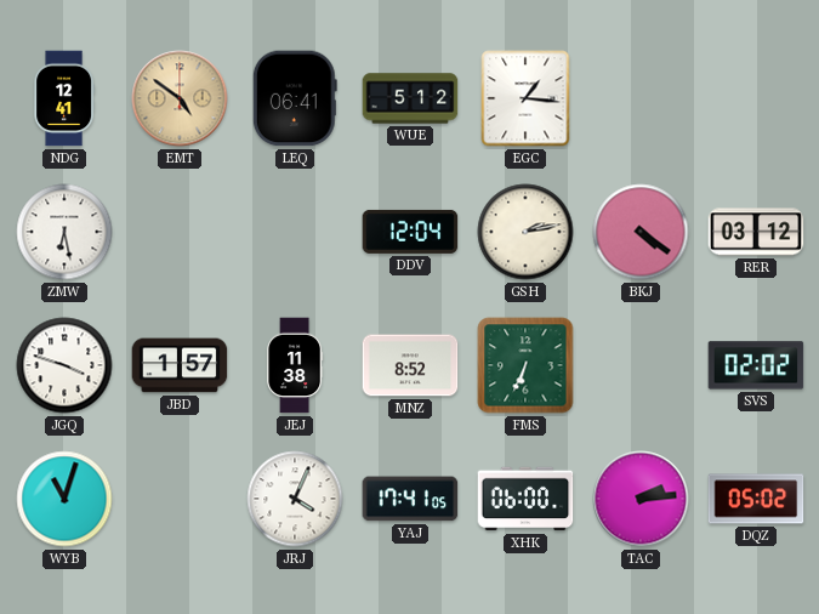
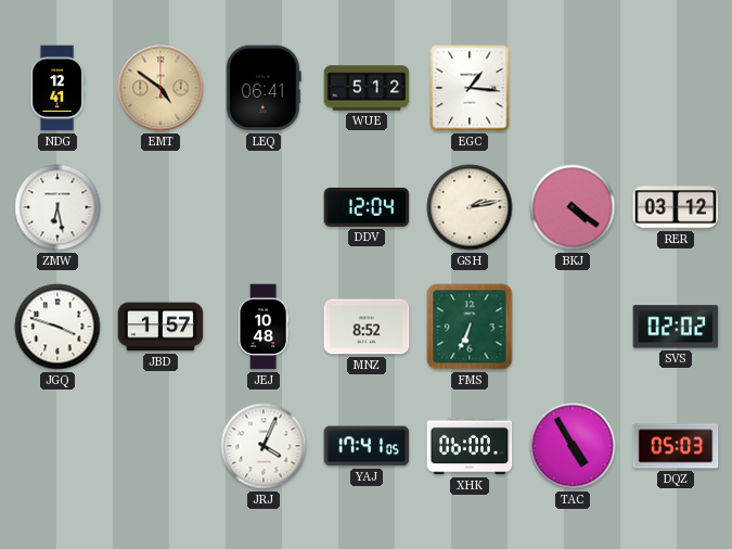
JEJ: 11:38 -> 10:48 (264, 327)
WYB: 11:03 -> none (64, 499)
TAC: 2:14 -> 4:55 (573, 446)
DQZ: 05:02 -> 05:03 (676, 446)
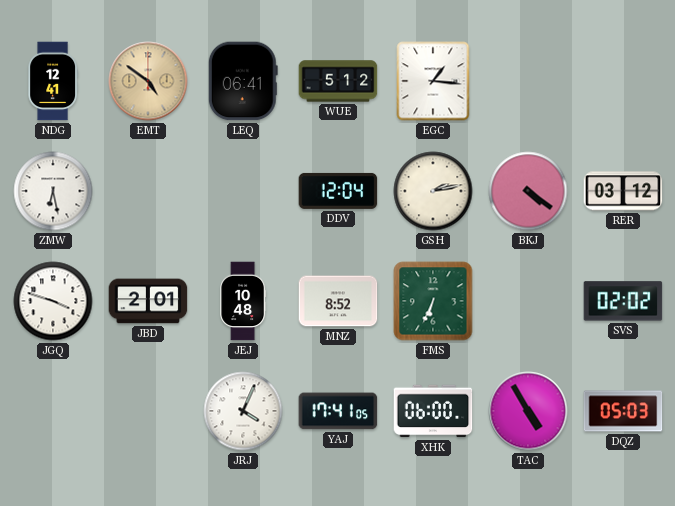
JBD: 1:57 -> 2:01 (148, 301)
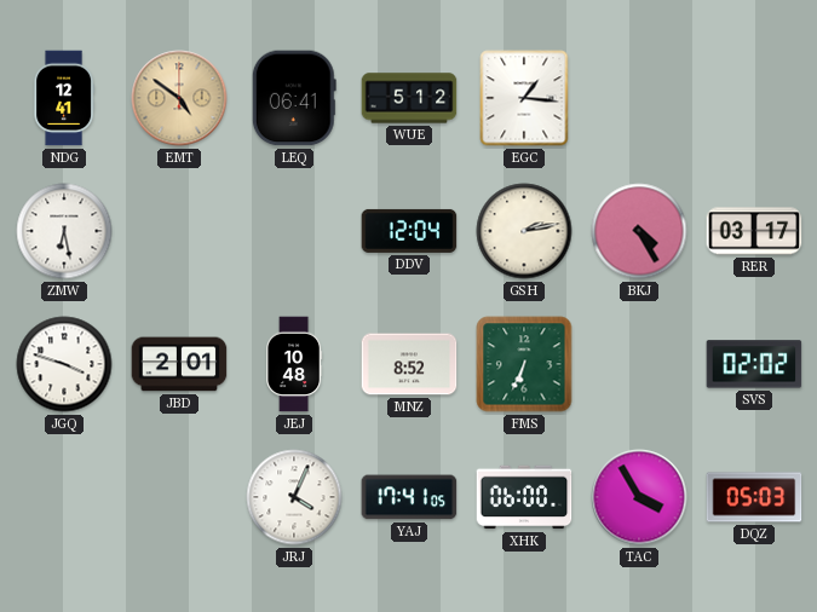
BKJ: 4:21 -> 4:25 (639, 231)
RER: 03:12 -> 03:17 (754, 231)
TAC: 4:55 -> 3:55 (639, 497)
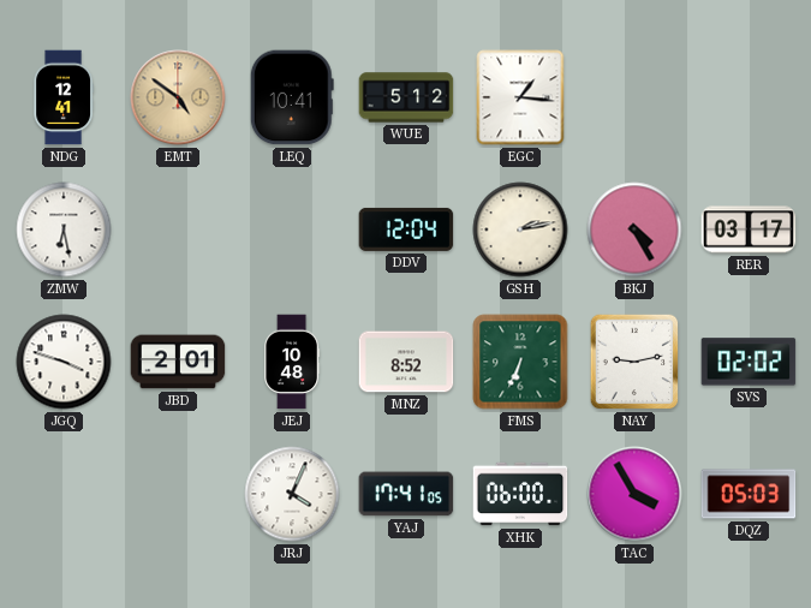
LEQ: 06:41 -> 10:41 (292, 97)
NAY: none -> 9:13 (634, 362)
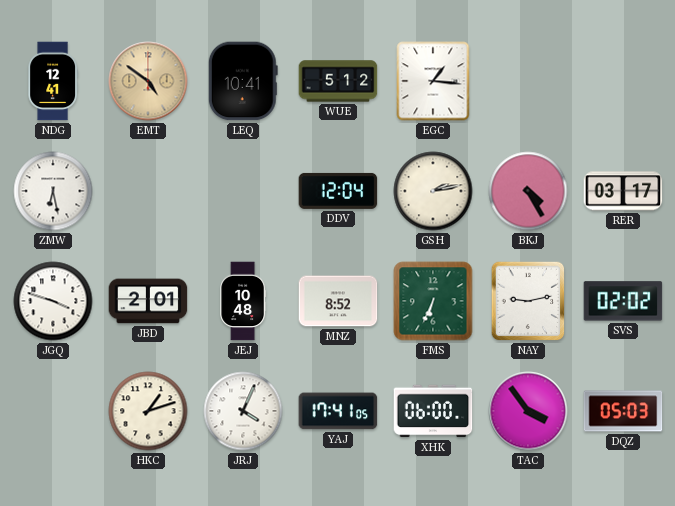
HKC: none -> 1:12 (148, 411)
TAC: 3:55 -> 3:54 (528, 411)
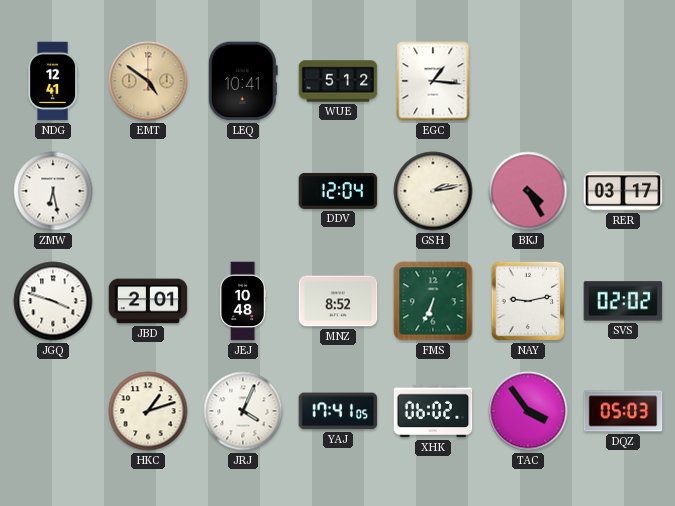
XHK: 06:00 -> 06:02 (433, 411)
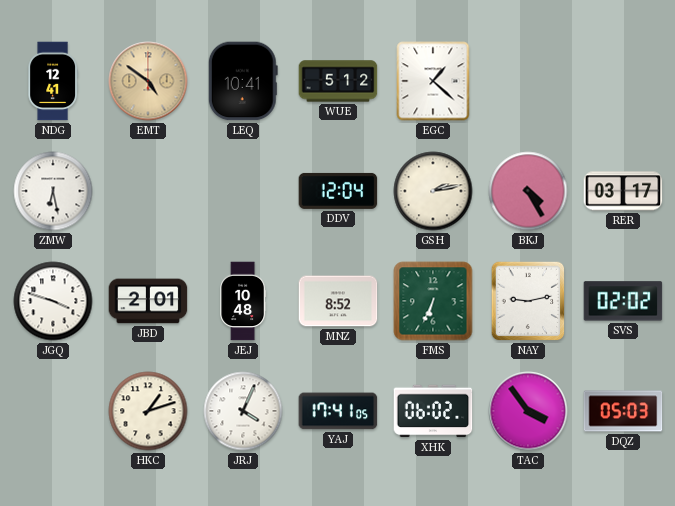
EGC: 1:16 -> 1:22 (433, 81)
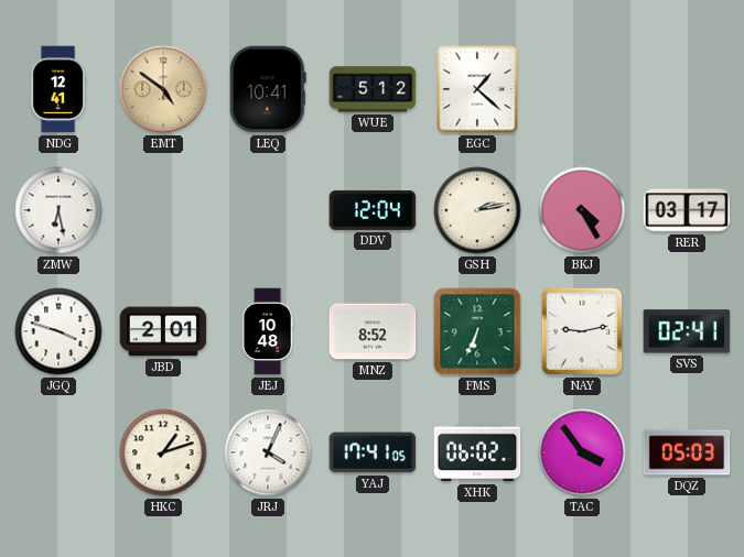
SVS: 02:02 -> 02:41 (687, 331)
